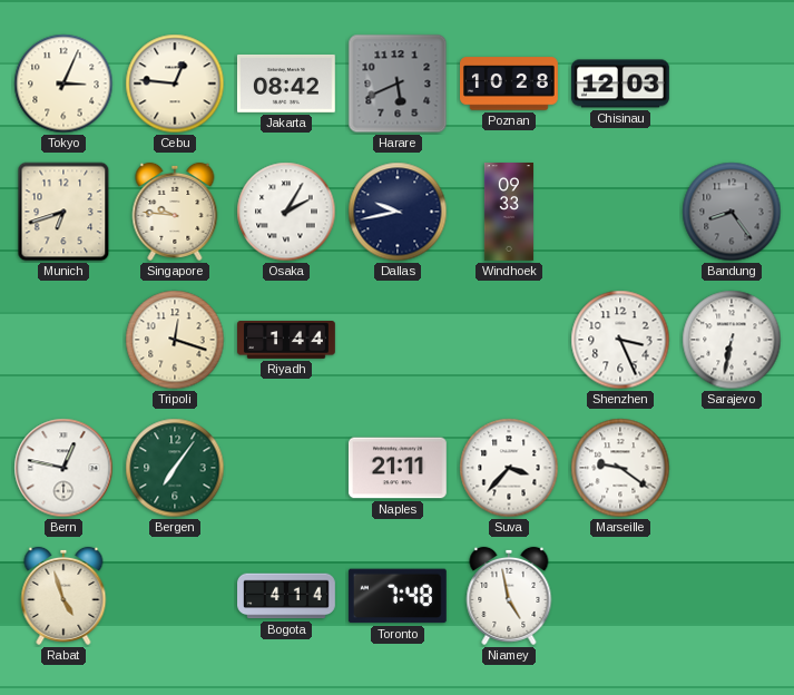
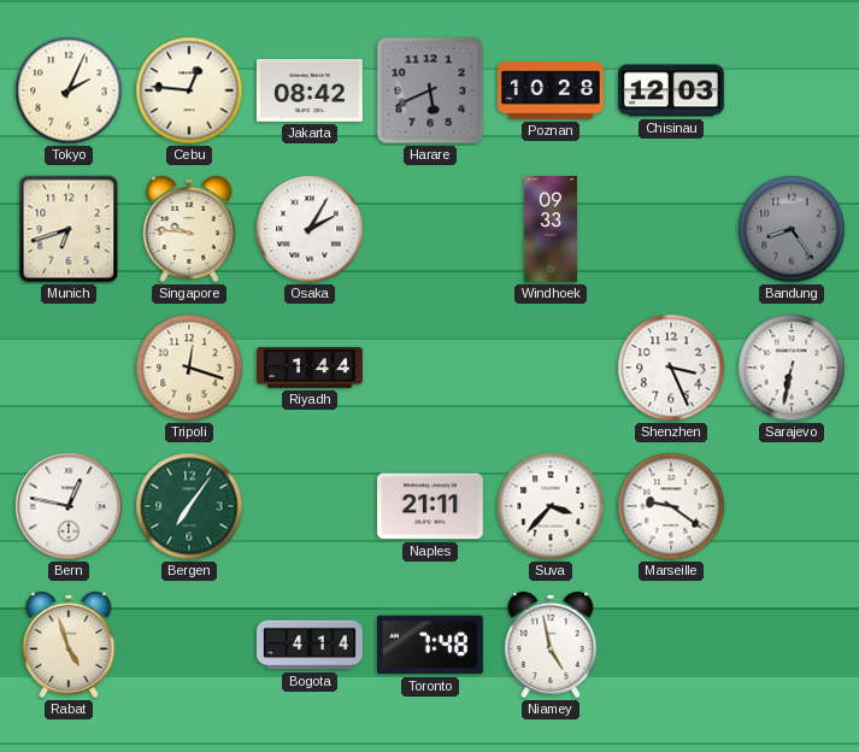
Tokyo: 3:04 -> 2:04 (69, 90)
Dallas: 9:43 -> none (398, 212)
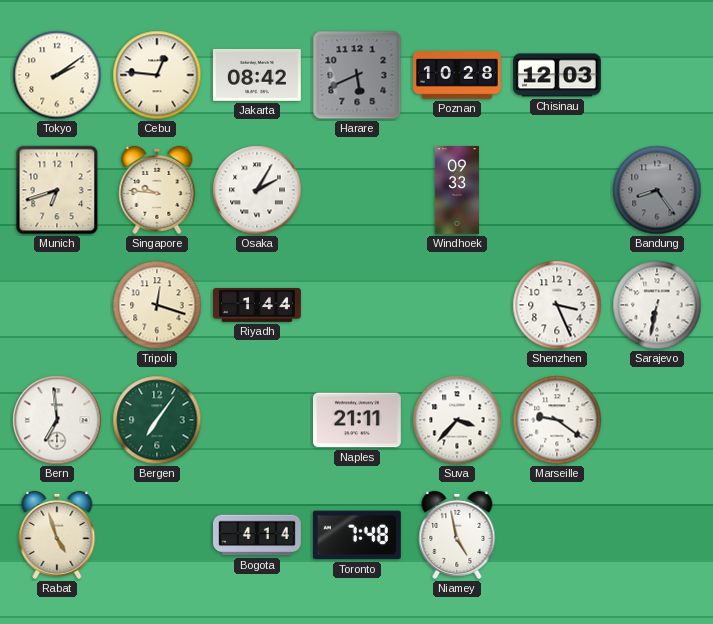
Tokyo: 2:04 -> 2:09 (57, 75)
Bern: 12:47 -> 6:59 (57, 420)
